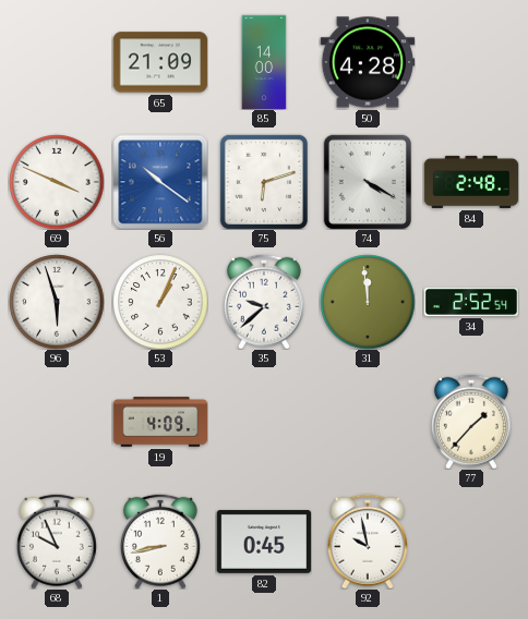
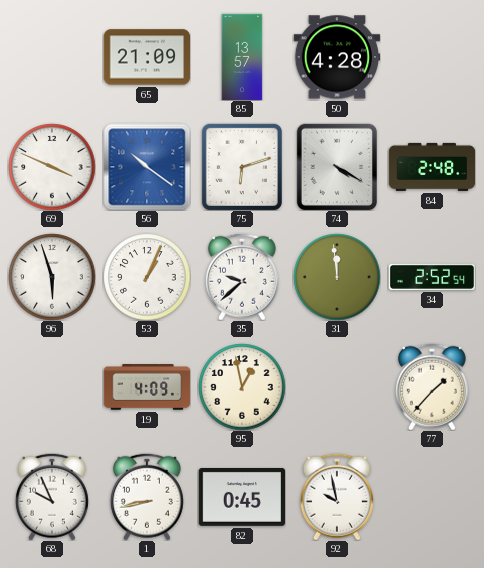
85: 14:00 -> 13:57 (242, 57)
95: none -> 12:58 (242, 387)
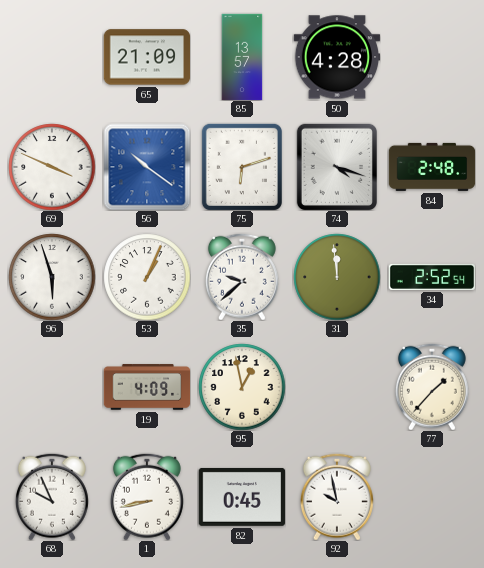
74: 4:20 -> 4:18 (336, 167)
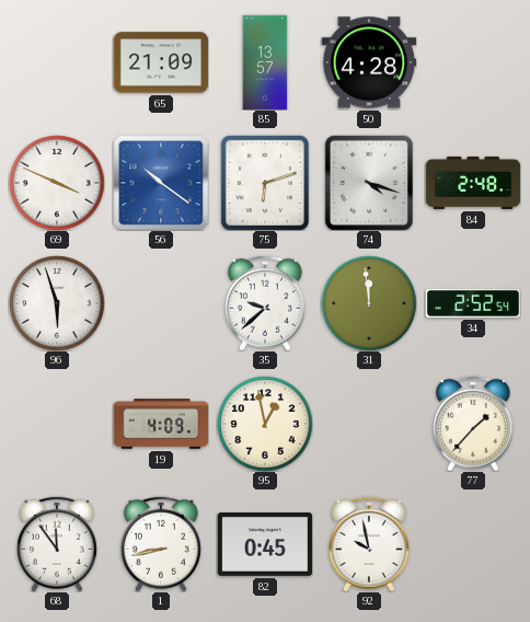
53: 1:04 -> none (147, 277)
68: 9:56 -> 11:54 (57, 544)
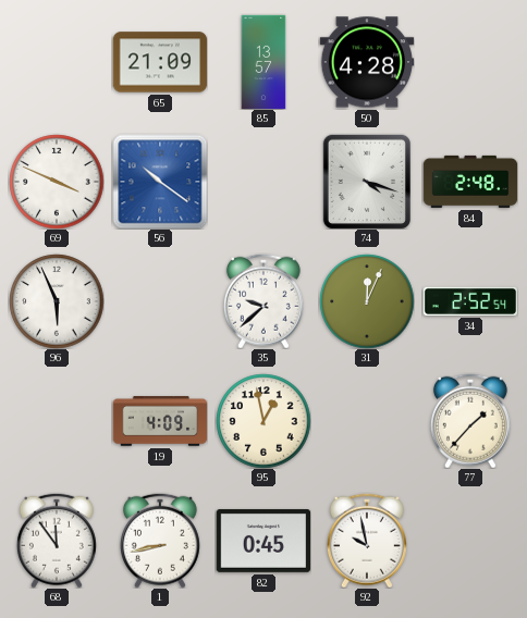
75: 6:12 -> none (265, 183)
96: 5:57 -> 5:56 (57, 301)
31: 11:59 -> 12:04 (367, 301)
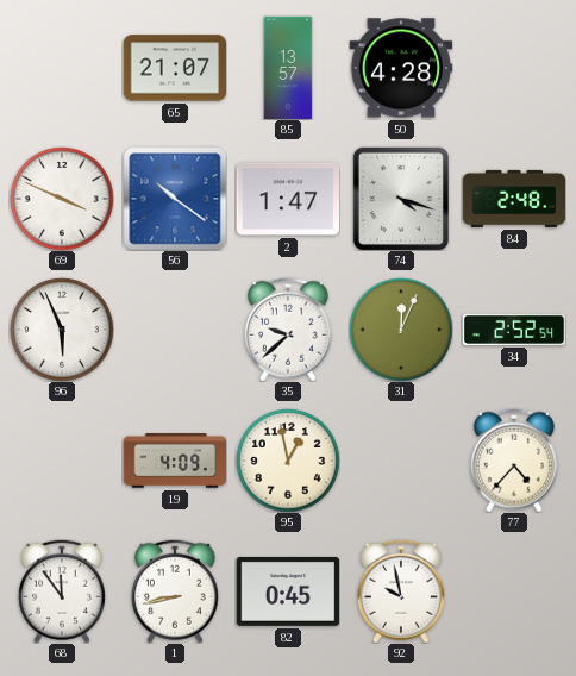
65: 21:09 -> 21:07 (175, 68)
2: none -> 1:47 (288, 199)
77: 1:37 -> 4:37 (514, 461)
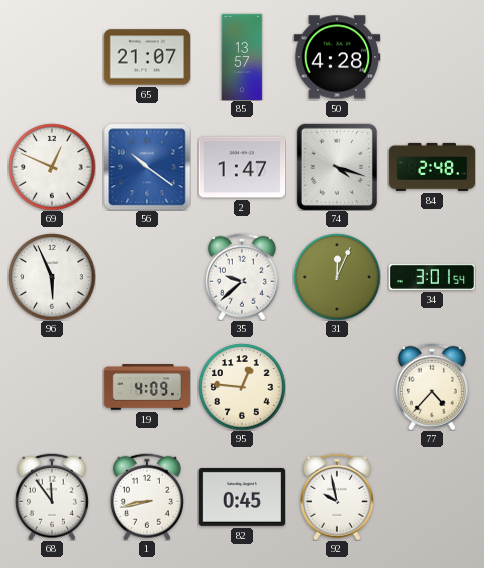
69: 3:49 -> 12:49 (52, 167)
34: 2:52 -> 3:01 (432, 277)
95: 12:58 -> 12:46 (242, 387)
